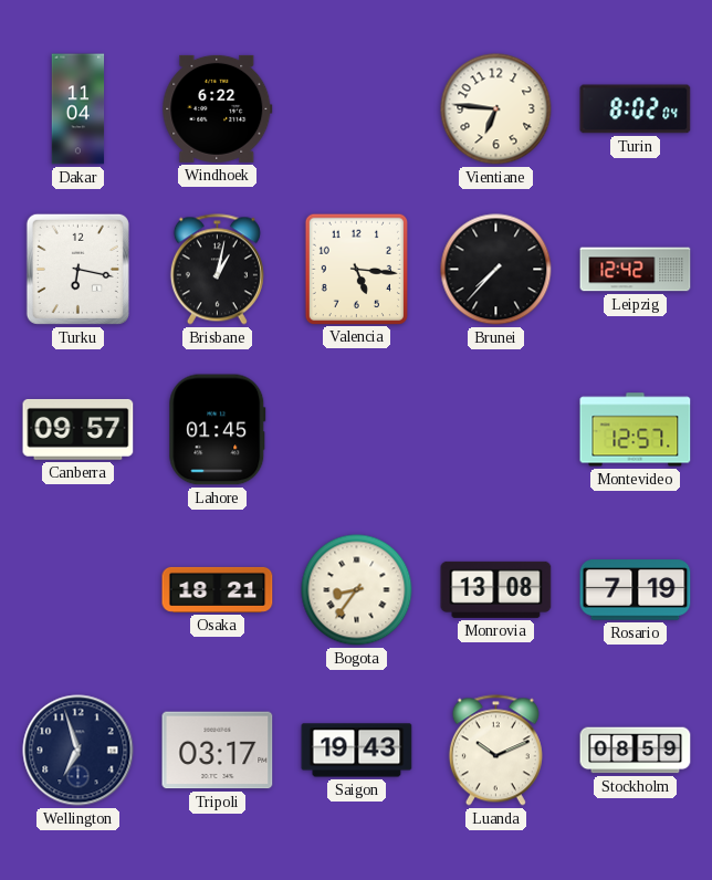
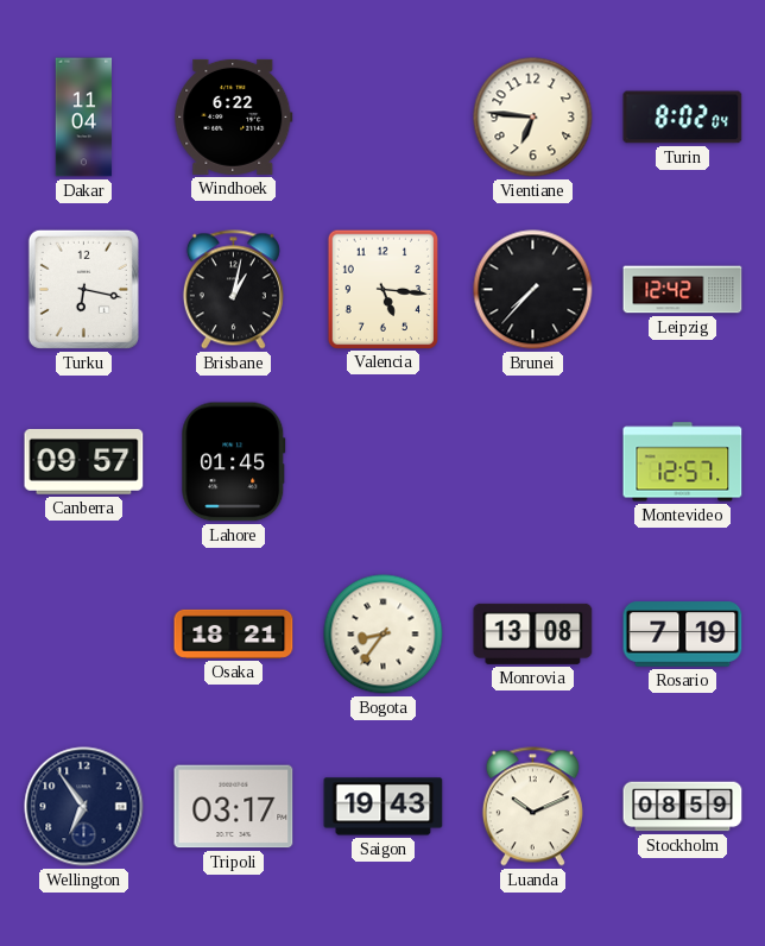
Wellington: 6:57 -> 6:54 (84, 807)
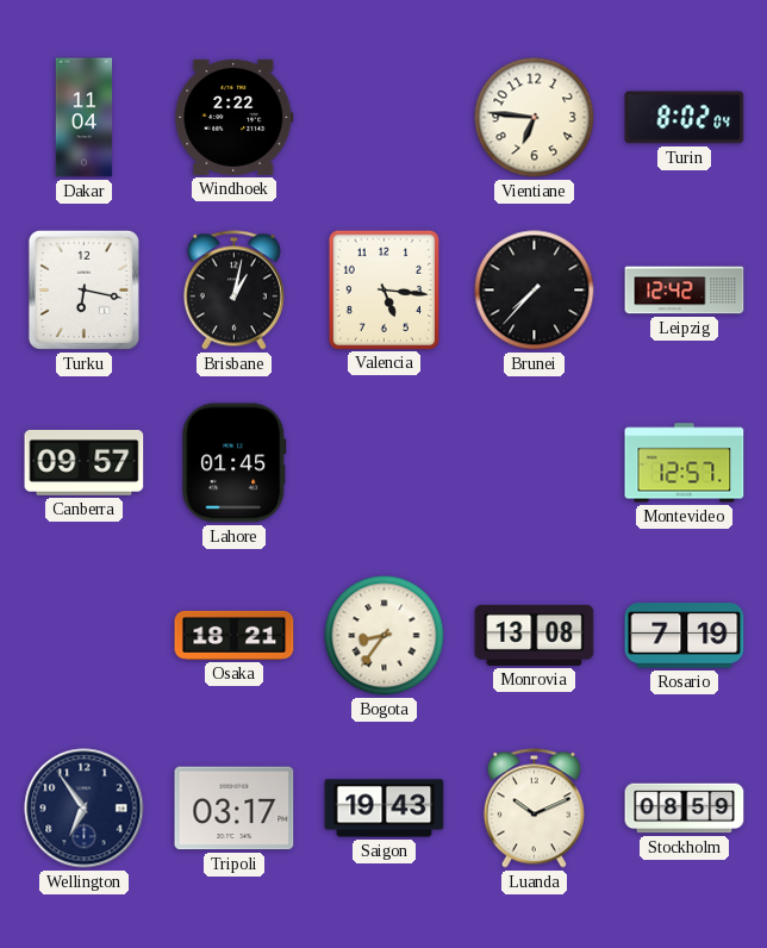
Windhoek: 6:22 -> 2:22 (235, 117)
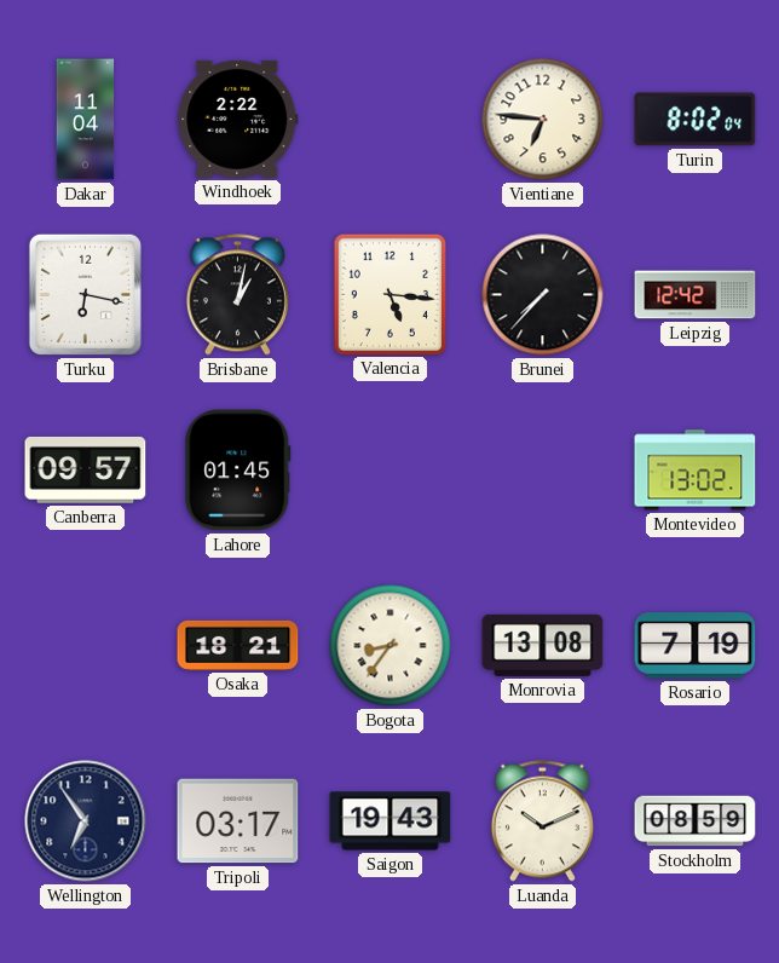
Montevideo: 12:57 -> 13:02 (696, 471)
